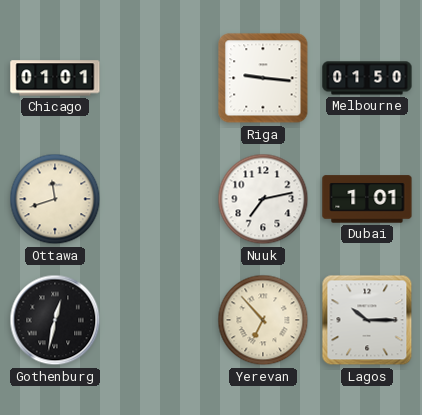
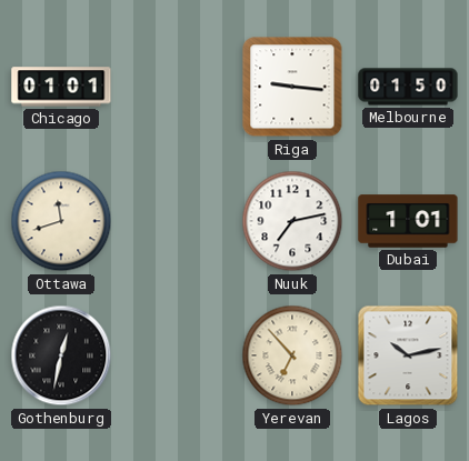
Lagos: 10:15 -> 10:13 (408, 355)
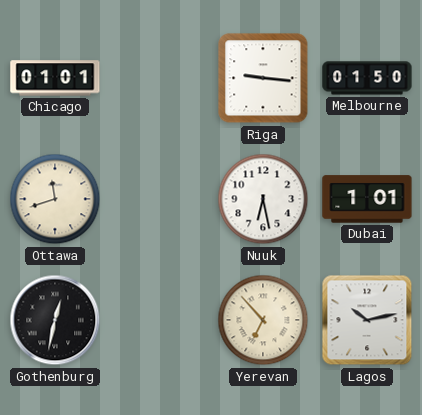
Nuuk: 7:13 -> 6:28 (263, 199)
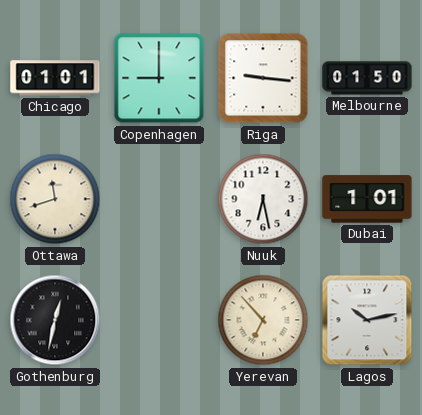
Copenhagen: none -> 9:00 (159, 78)
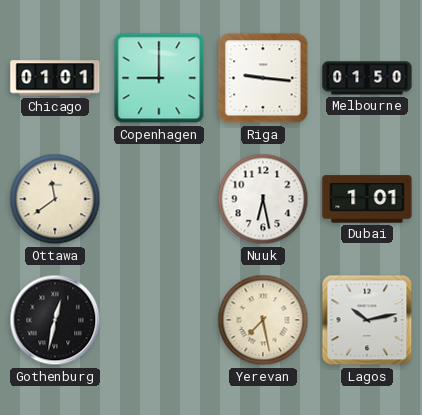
Ottawa: 11:42 -> 11:39 (55, 199)
Yerevan: 6:53 -> 7:28 (263, 320)
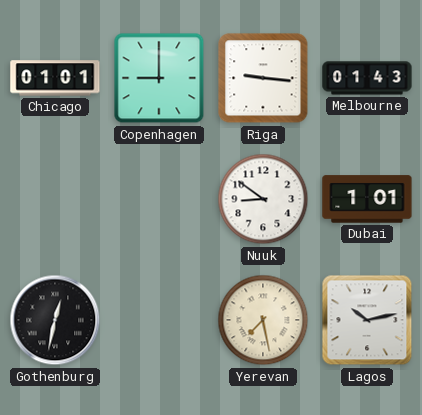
Melbourne: 01:50 -> 01:43 (367, 78)
Ottawa: 11:39 -> none (55, 199)
Nuuk: 6:28 -> 8:51 (263, 199)
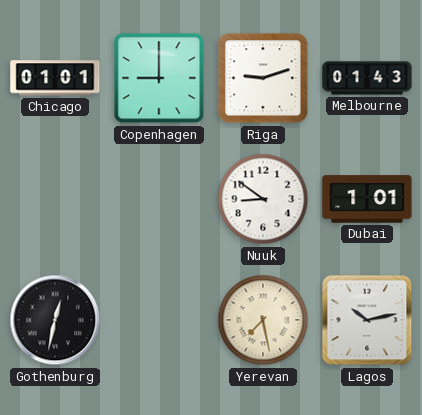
Riga: 9:16 -> 9:12 (263, 78)
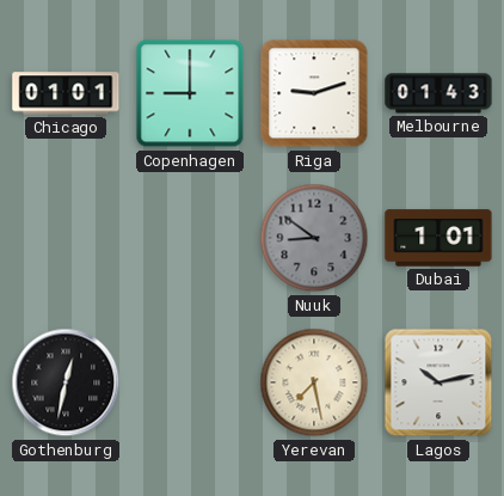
Nuuk dial: white -> grey (314, 238)
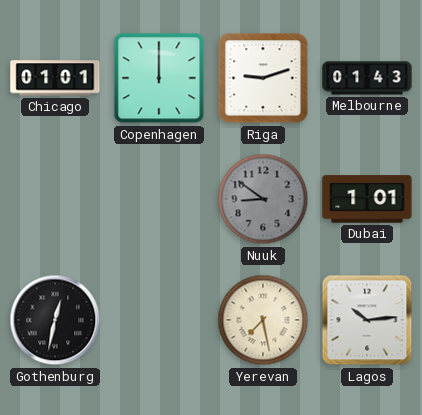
Copenhagen: 9:00 -> 12:00 (159, 78)
Lagos: 10:13 -> 10:14 (367, 320)
